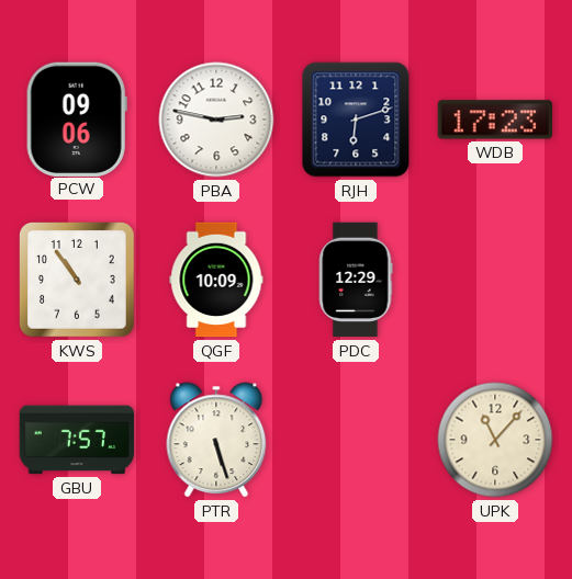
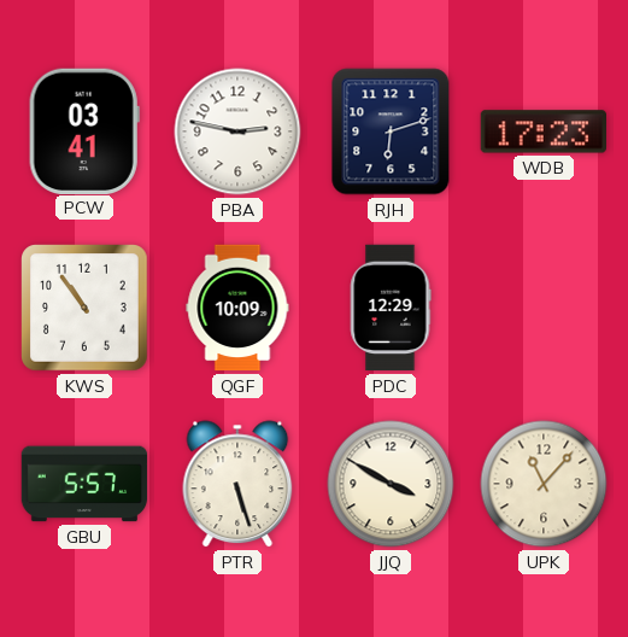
PCW: 09:06 -> 03:41 (84, 130)
GBU: 7:57 -> 5:57 (84, 484)
JJQ: none -> 3:50 (391, 484)
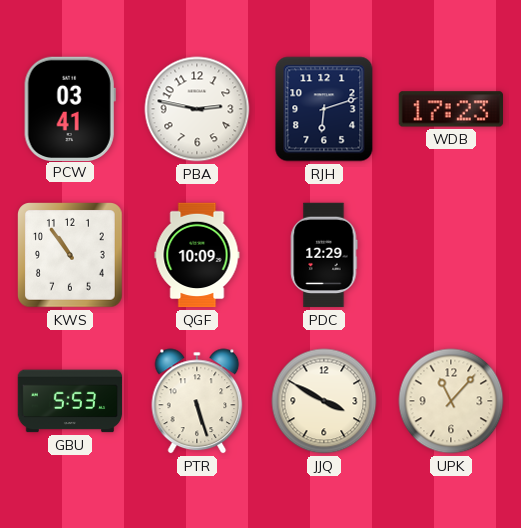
GBU: 5:57 -> 5:53 (70, 401)
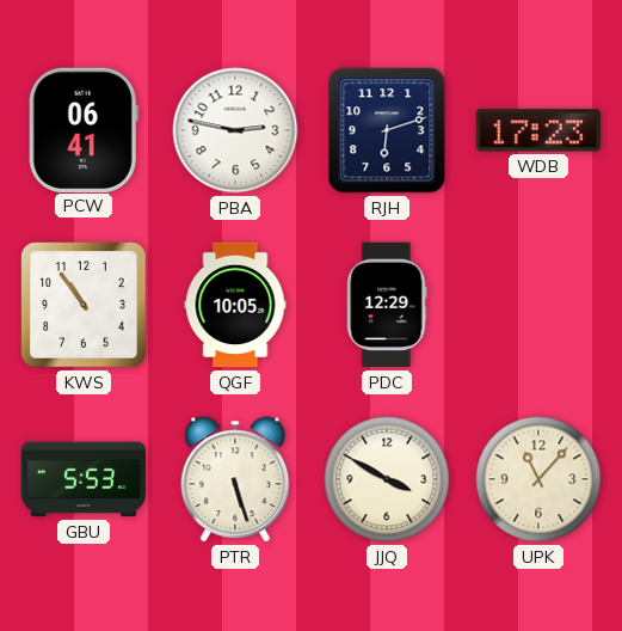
PCW: 03:41 -> 06:41 (84, 129)
QGF: 10:09 -> 10:05 (235, 305)
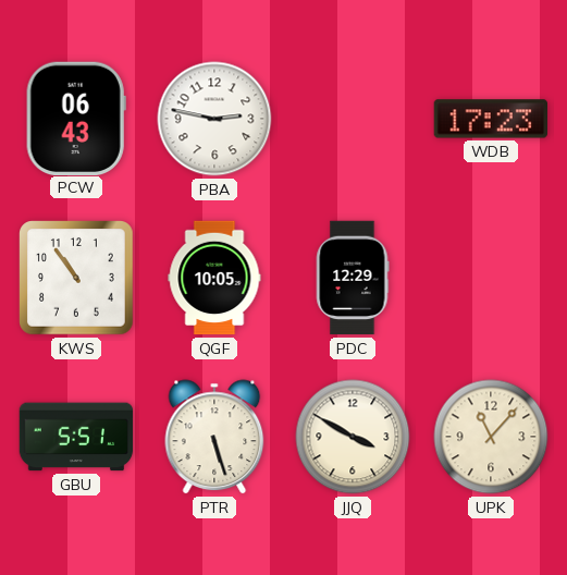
PCW: 06:41 -> 06:43 (76, 118)
RJH: 6:12 -> none (387, 130)
GBU: 5:53 -> 5:51 (76, 437)
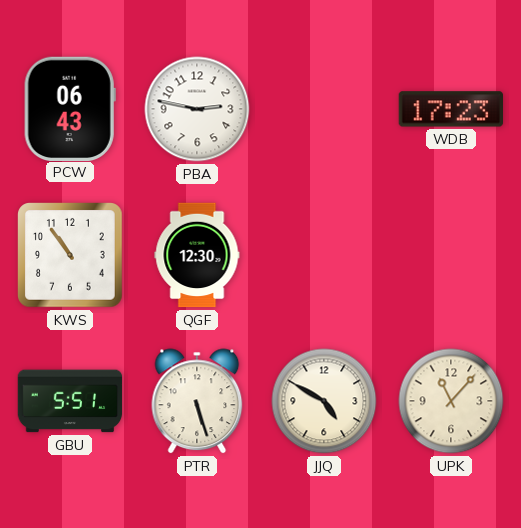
QGF: 10:05 -> 12:30 (197, 255)
PDC: 12:29 -> none (353, 278)
JJQ: 3:50 -> 4:50 (324, 401)
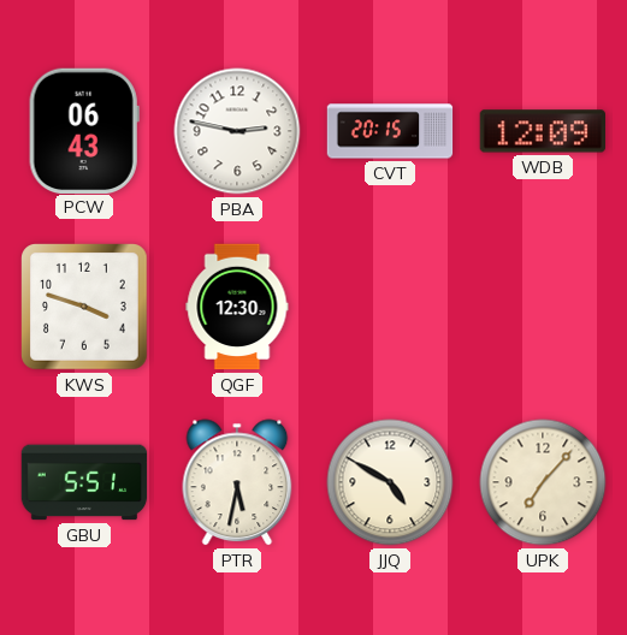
CVT: none -> 20:15 (390, 131)
WDB: 17:23 -> 12:09 (542, 131)
KWS: 10:54 -> 3:48 (85, 308)
PTR: 5:27 -> 5:32 (237, 482)
UPK: 11:07 -> 7:07 (543, 482)
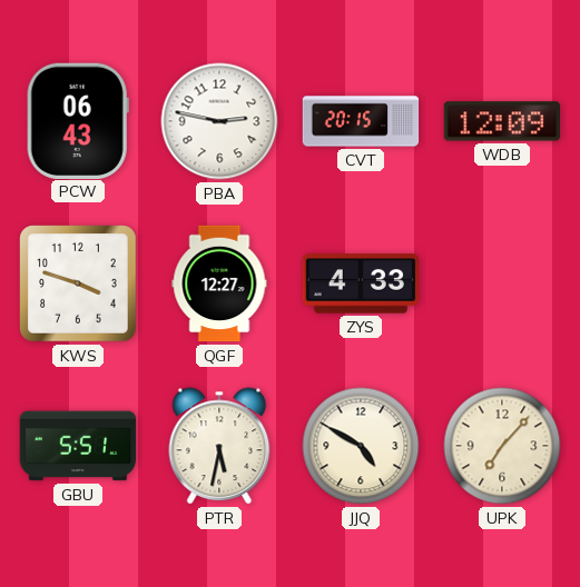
QGF: 12:30 -> 12:27 (219, 283)
ZYS: none -> 4:33 (361, 283)
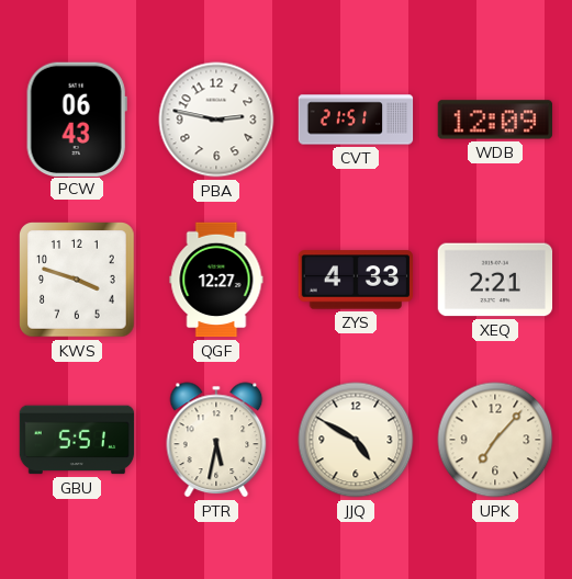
CVT: 20:15 -> 21:51 (356, 120)
XEQ: none -> 2:21 (495, 280)
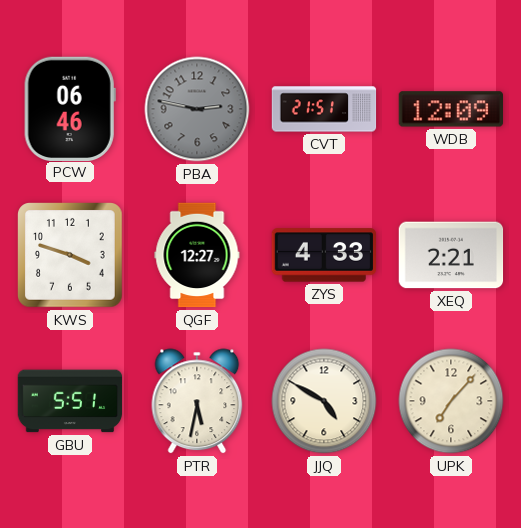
PCW: 06:43 -> 06:46 (70, 108)
PBA dial: white -> grey (197, 109)
